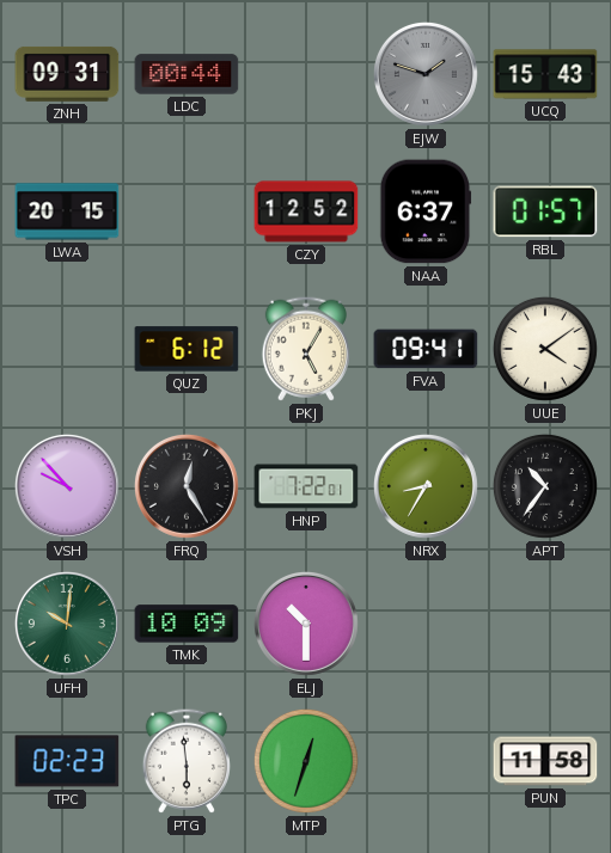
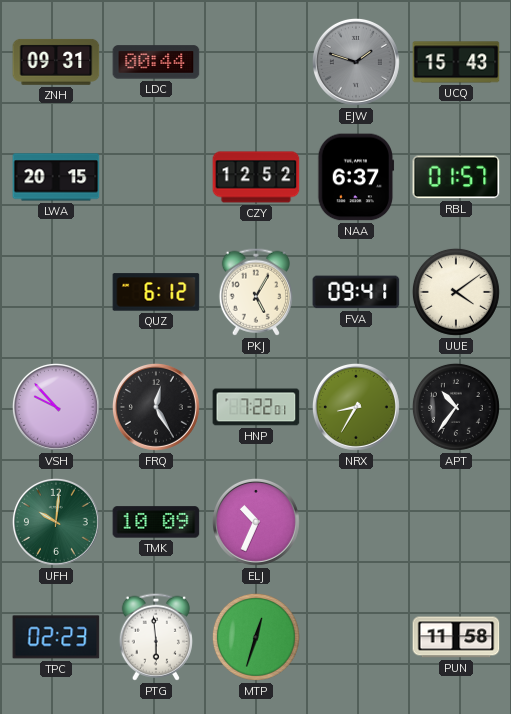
ELJ: 10:30 -> 10:34 (256, 522)
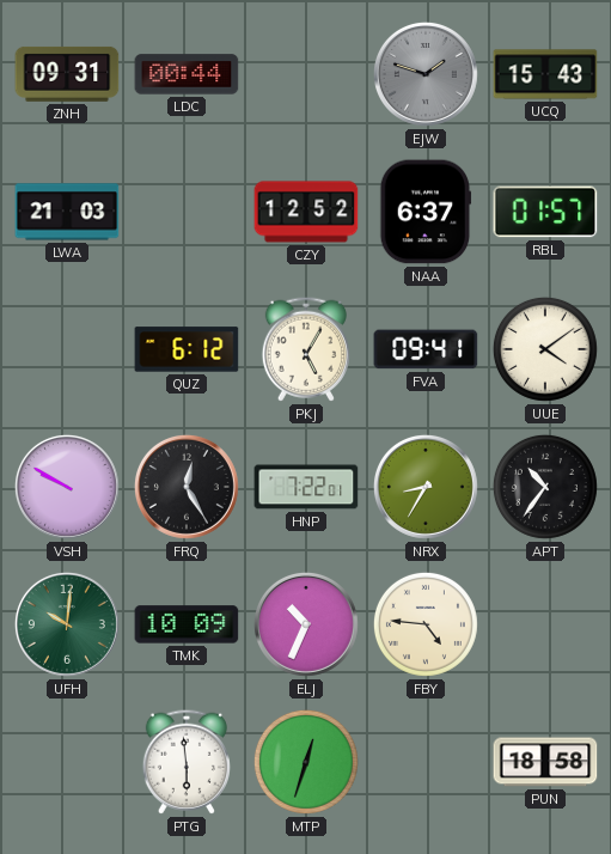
LWA: 20:15 -> 21:03 (67, 212)
VSH: 9:53 -> 9:50 (67, 487)
FBY: none -> 4:46 (426, 624)
TPC: 02:23 -> none (56, 637)
PUN: 11:58 -> 18:58 (545, 762)
